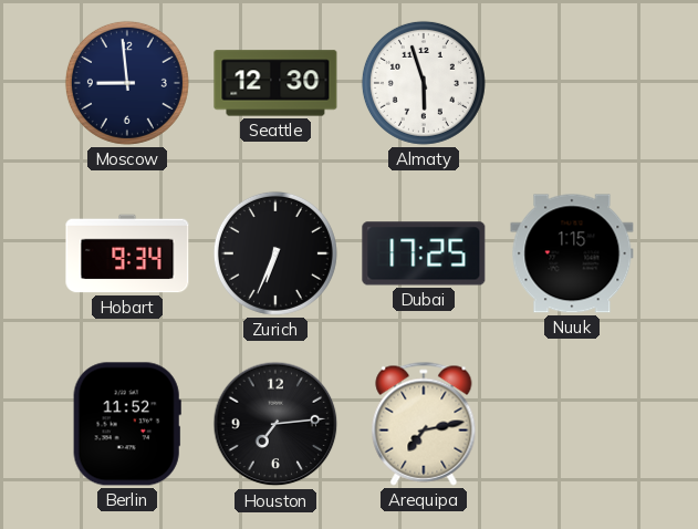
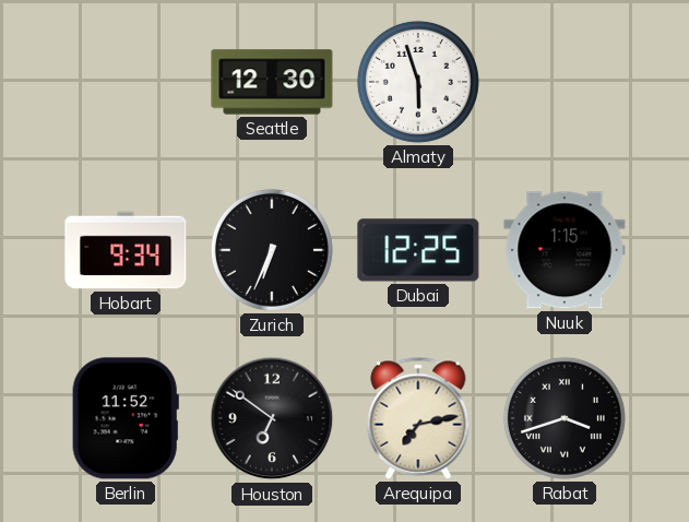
Moscow: 8:59 -> none (127, 83)
Dubai: 17:25 -> 12:25 (418, 250)
Houston: 7:14 -> 6:51 (272, 418)
Rabat: none -> 3:42 (565, 418)
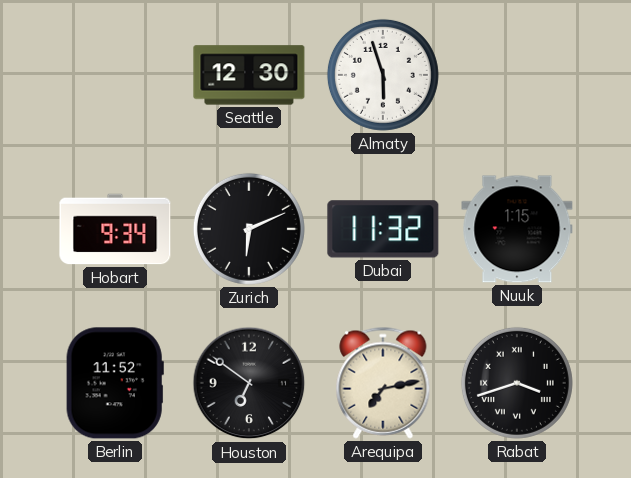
Zurich: 6:34 -> 6:11 (249, 229)
Dubai: 12:25 -> 11:32 (383, 229)
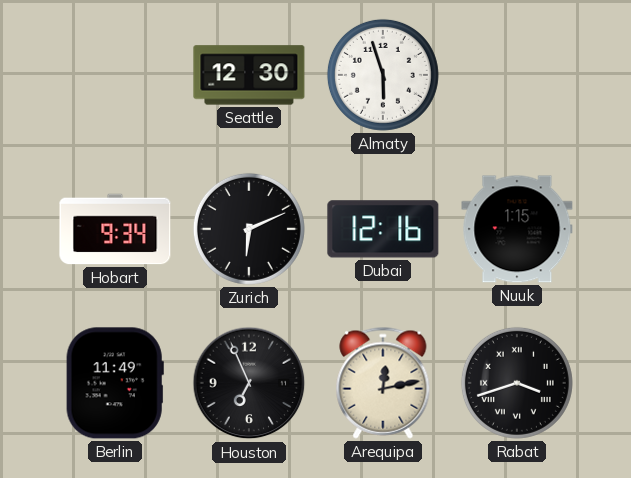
Dubai: 11:32 -> 12:16 (383, 229)
Berlin: 11:52 -> 11:49 (115, 383)
Houston: 6:51 -> 6:56 (249, 383)
Arequipa: 7:13 -> 12:13 (383, 383)
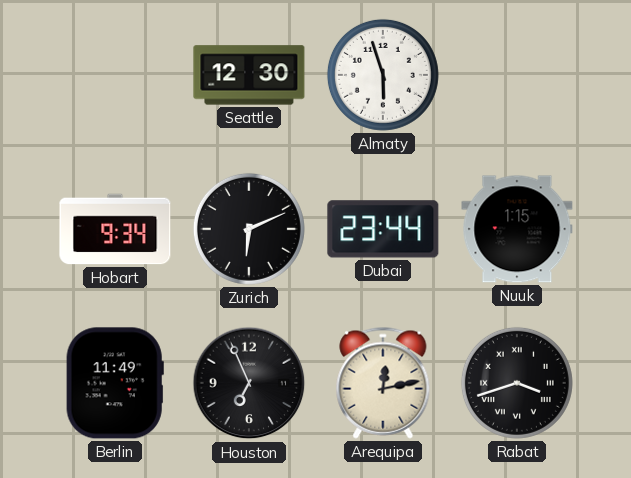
Dubai: 12:16 -> 23:44 (383, 229)
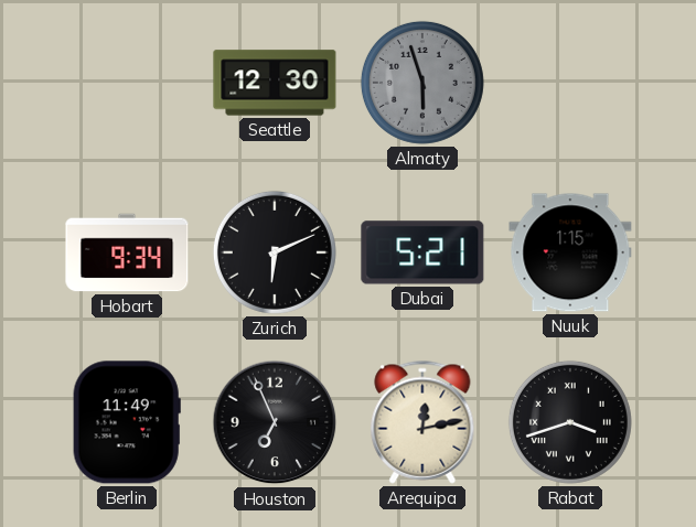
Almaty dial: white -> grey (422, 83)
Dubai: 23:44 -> 5:21 (422, 252)
